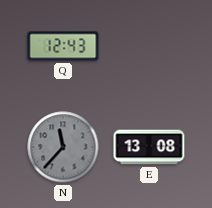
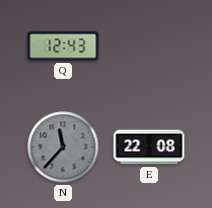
E: 13:08 -> 22:08 (149, 147)
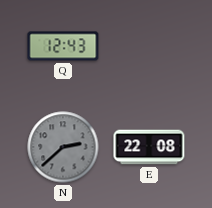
N: 11:37 -> 2:38 (63, 147)
